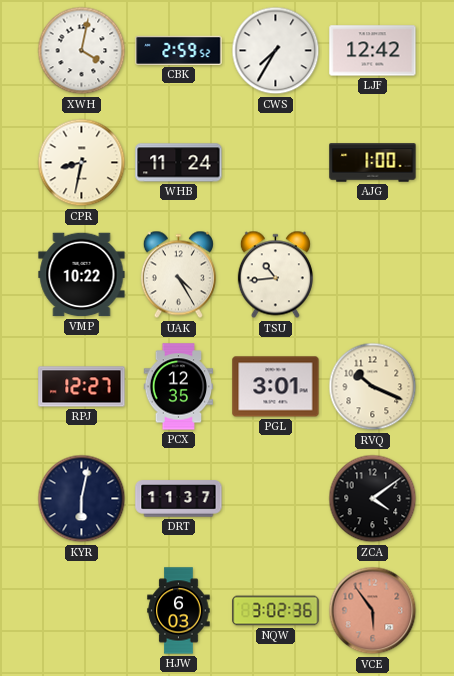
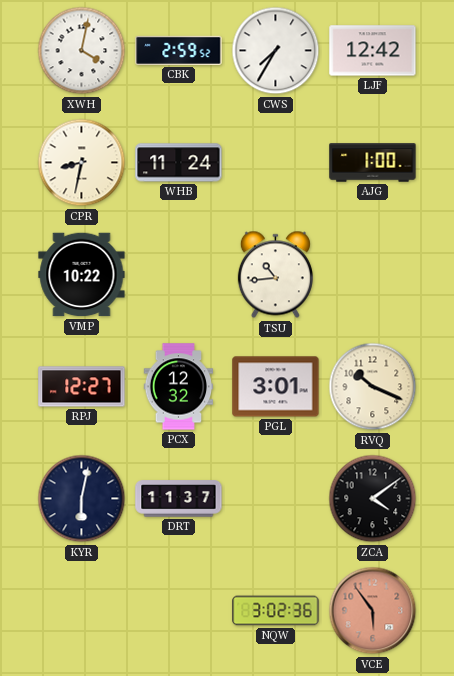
UAK: 4:25 -> none (178, 275)
PCX: 12:35 -> 12:32 (179, 387)
HJW: 6:03 -> none (179, 611)
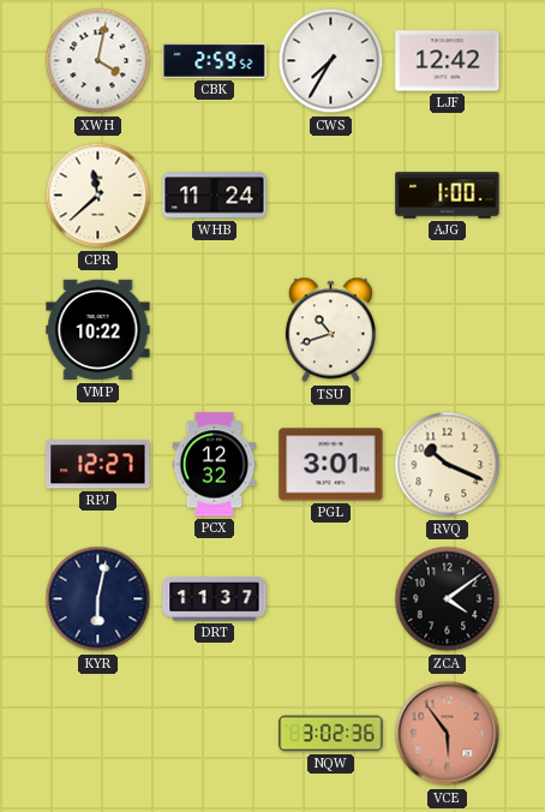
CPR: 8:32 -> 11:38 (98, 196)
TSU: 10:44 -> 10:42 (330, 330)
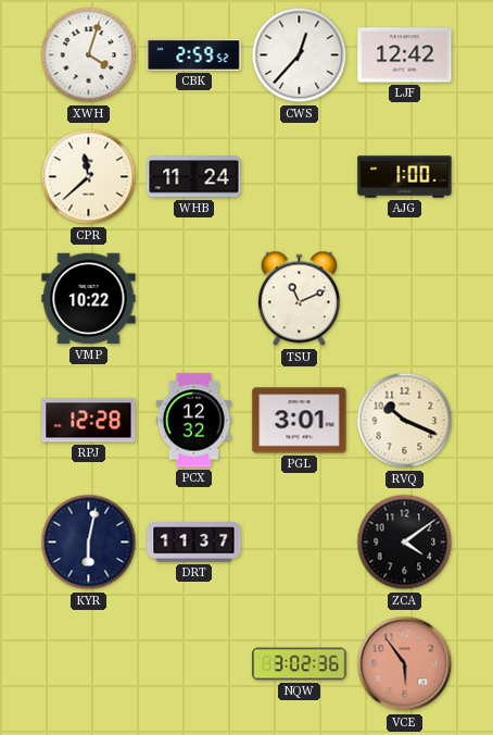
XWH: 4:02 -> 4:03 (89, 55)
CWS: 7:35 -> 12:37 (300, 55)
TSU: 10:42 -> 11:11 (299, 299)
RPJ: 12:27 -> 12:28 (89, 421)
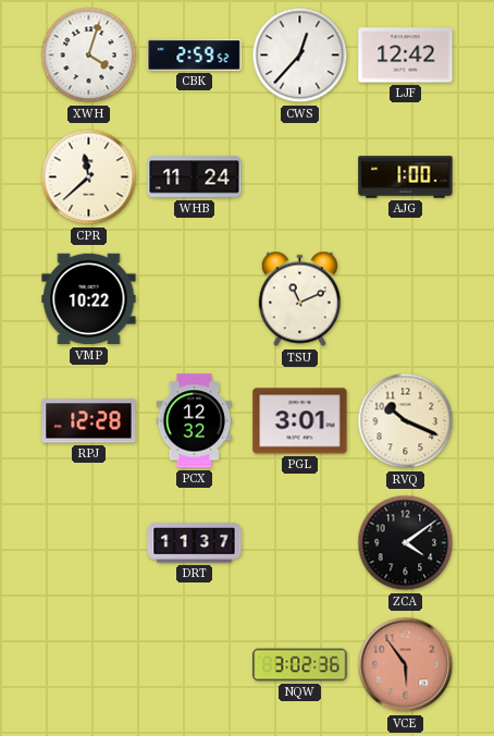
KYR: 6:02 -> none (89, 543)
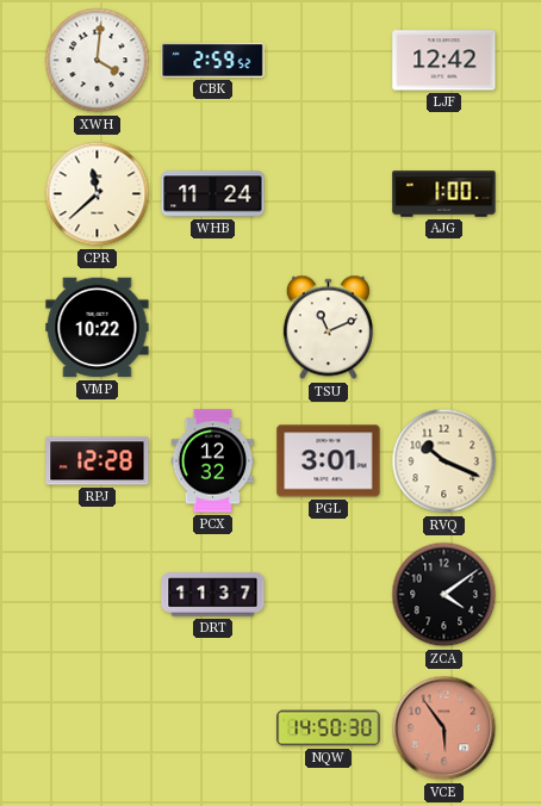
XWH: 4:03 -> 4:01 (98, 61)
CWS: 12:37 -> none (300, 56)
NQW: 3:02 -> 14:50 (329, 728)
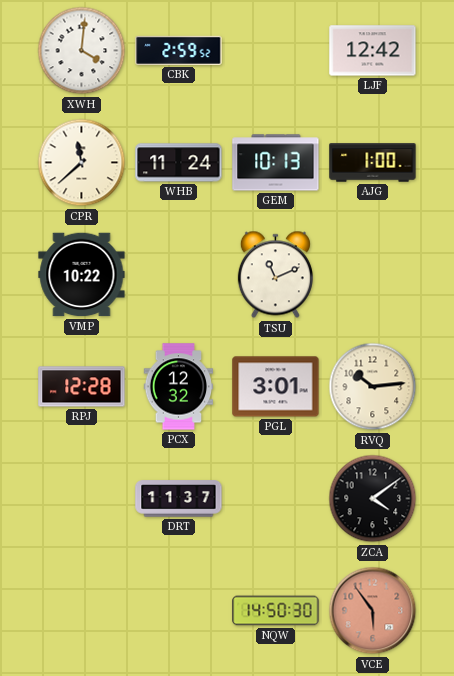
GEM: none -> 10:13 (276, 163)
RVQ: 10:19 -> 10:14 (373, 387)
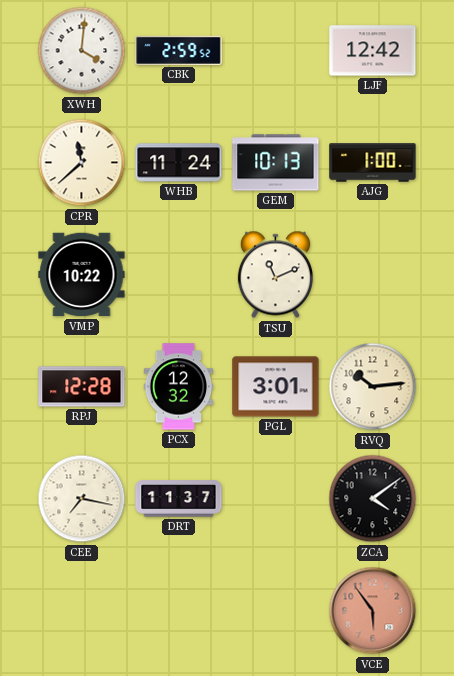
CEE: none -> 7:17 (82, 499)
NQW: 14:50 -> none (276, 611)
